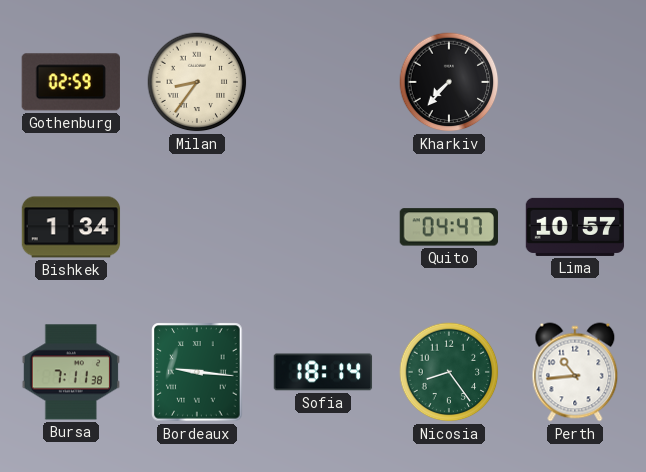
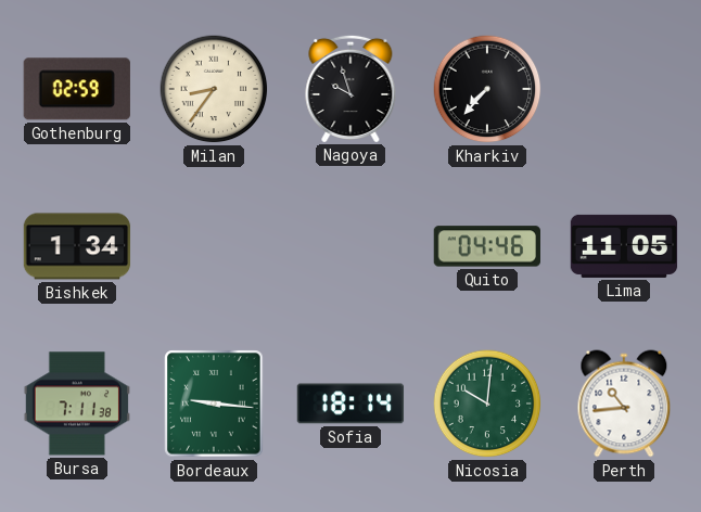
Nagoya: none -> 9:57 (351, 88)
Quito: 04:47 -> 04:46 (487, 246)
Lima: 10:57 -> 11:05 (624, 246)
Nicosia: 8:24 -> 10:01 (487, 404)
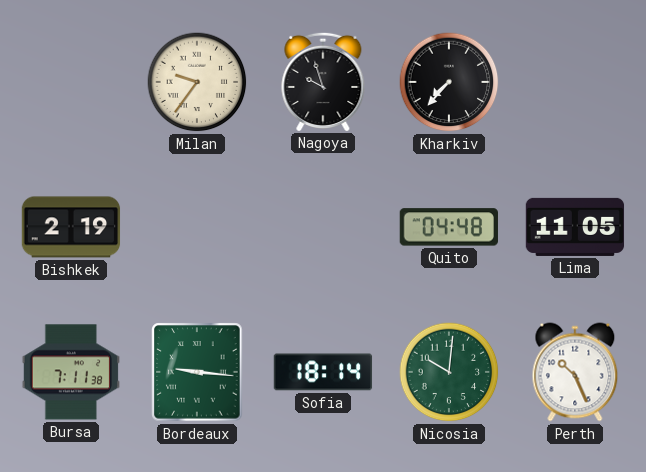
Gothenburg: 02:59 -> none (77, 89)
Milan: 8:36 -> 9:36 (197, 82)
Bishkek: 1:34 -> 2:19 (71, 227)
Quito: 04:46 -> 04:48 (449, 227)
Perth: 10:44 -> 10:26 (575, 372)
